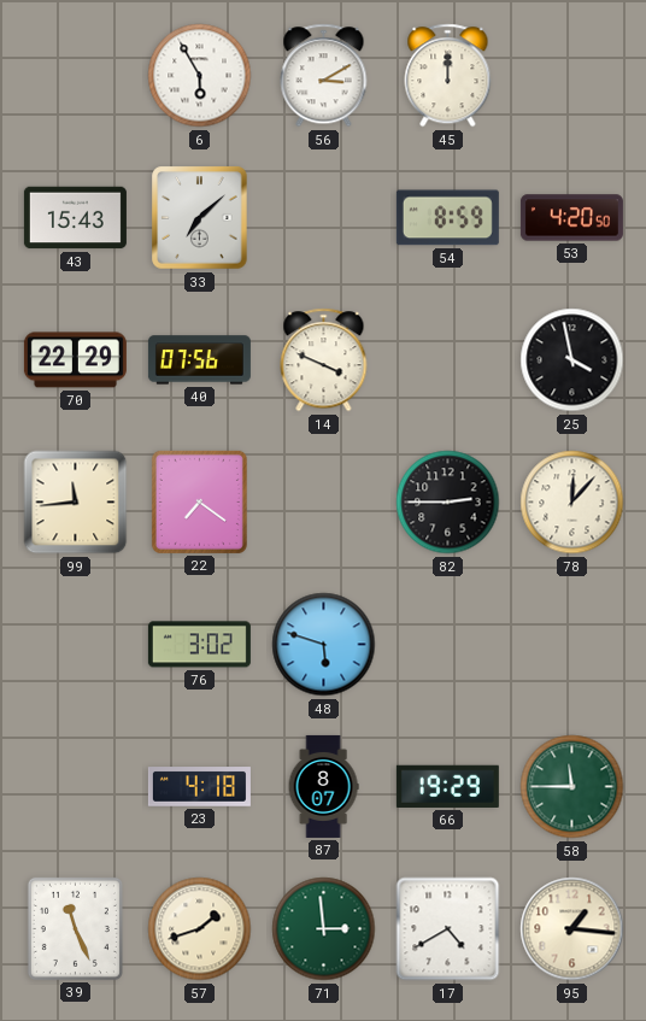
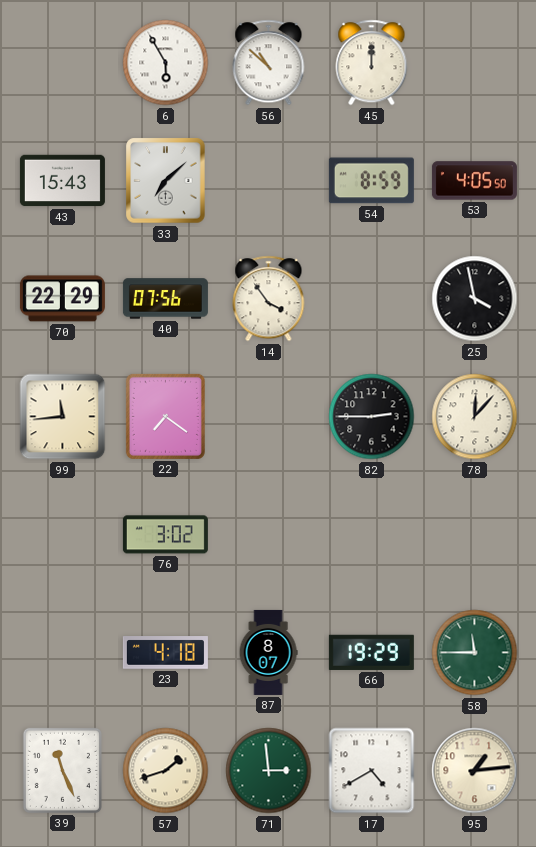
56: 3:10 -> 10:52 (269, 63)
53: 4:20 -> 4:05 (474, 181)
14: 3:49 -> 3:54 (269, 299)
48: 5:48 -> none (324, 645)
95: 1:16 -> 1:14 (475, 771)
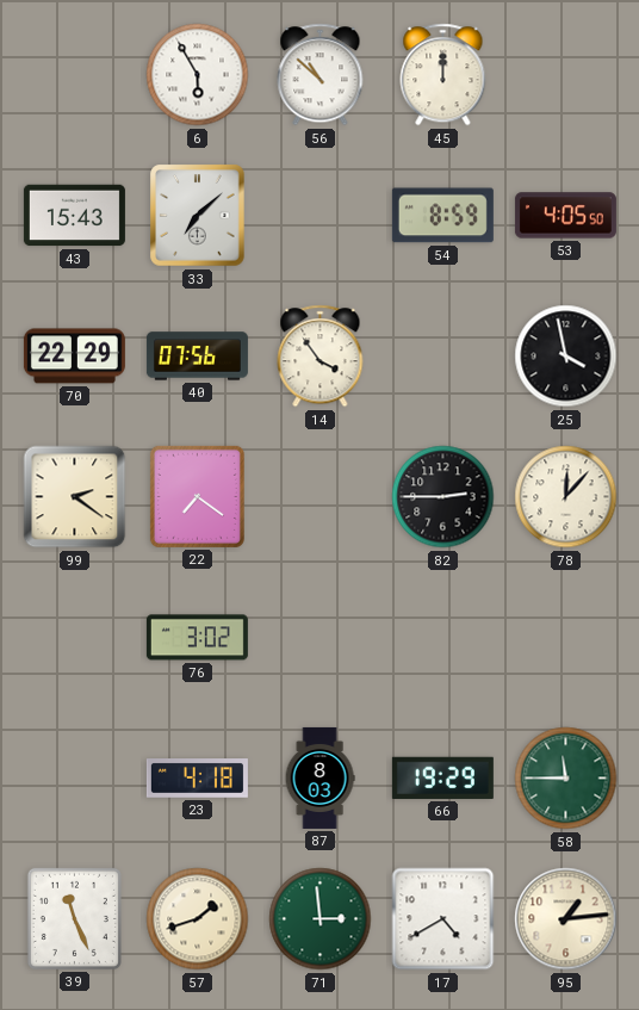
99: 11:44 -> 2:21 (75, 497)
87: 8:07 -> 8:03 (319, 777)
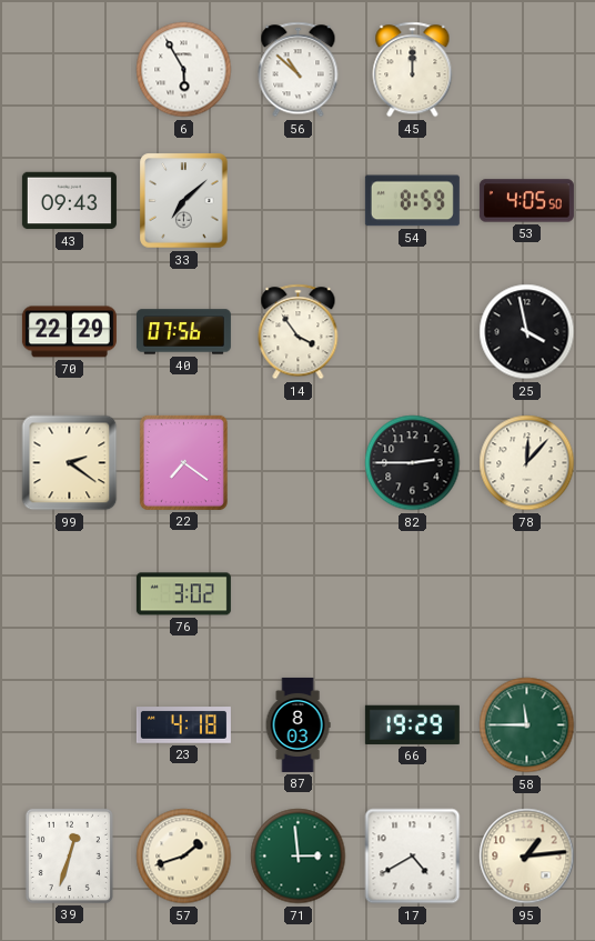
43: 15:43 -> 09:43 (69, 201)
39: 11:26 -> 12:33 (69, 855)
